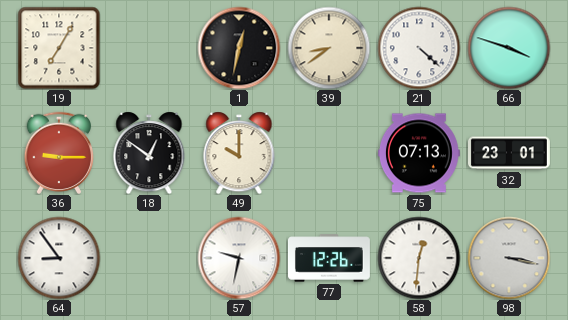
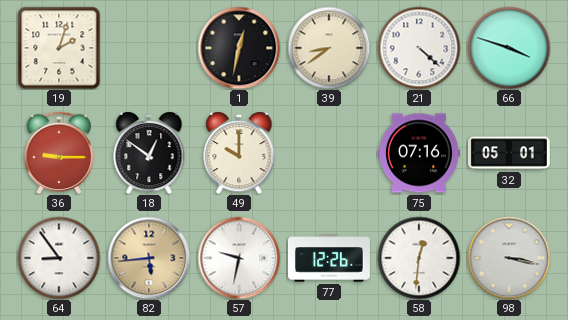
19: 7:05 -> 2:03 (59, 48)
75: 07:13 -> 07:16 (419, 153)
32: 23:01 -> 05:01 (510, 153)
82: none -> 5:44 (149, 258)
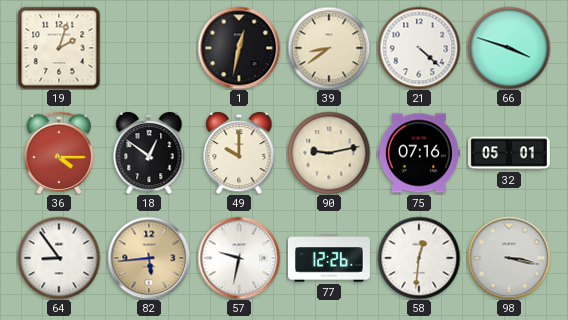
36: 9:15 -> 4:15 (58, 153)
90: none -> 9:13 (329, 153)
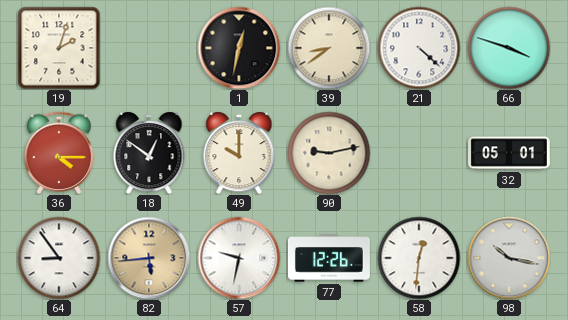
75: 07:16 -> none (419, 153)
98: 3:17 -> 10:17 (509, 258)
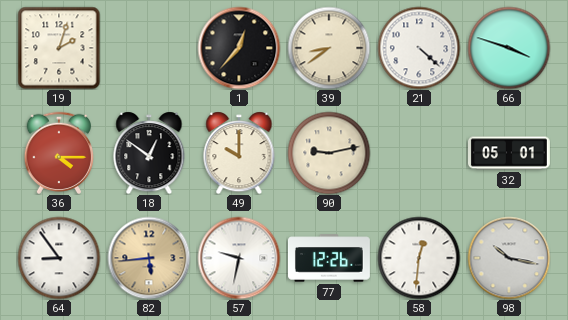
1: 12:32 -> 12:37 (239, 48)
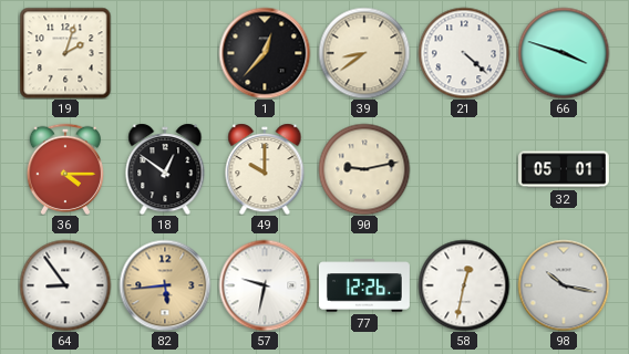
58: 12:31 -> 12:32 (464, 285)
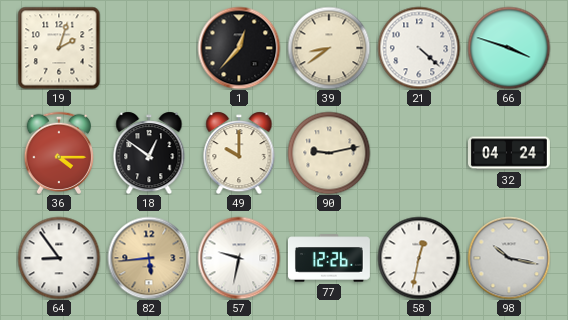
32: 05:01 -> 04:24 (510, 153)
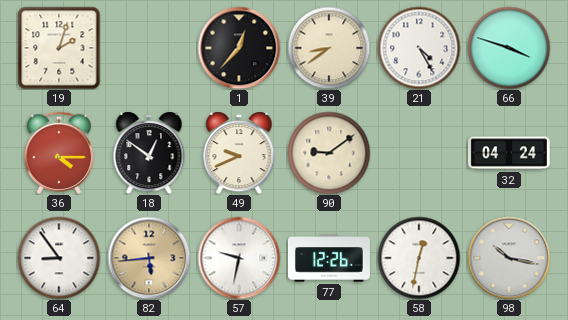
21: 4:22 -> 4:25 (419, 48)
49: 10:00 -> 9:41 (239, 153)
90: 9:13 -> 9:09 (329, 153)
